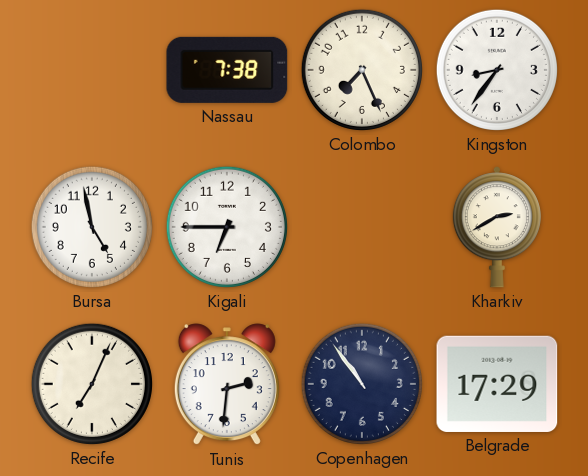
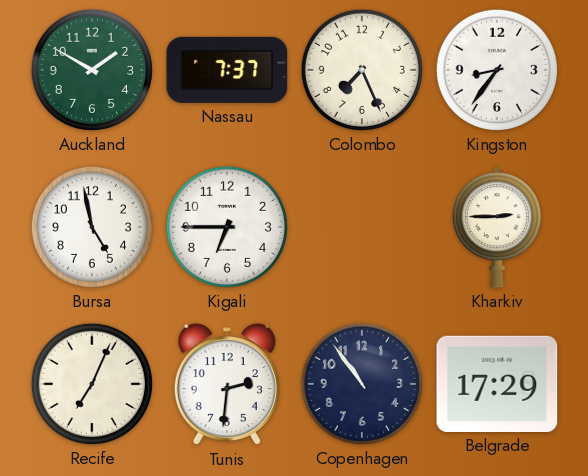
Auckland: none -> 1:50 (92, 70)
Nassau: 7:38 -> 7:37 (227, 70)
Kharkiv: 2:40 -> 2:45 (497, 227)
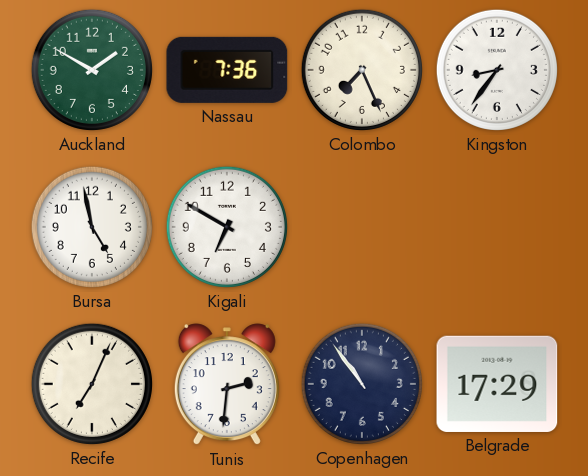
Nassau: 7:37 -> 7:36 (227, 70)
Kigali: 6:45 -> 6:50 (227, 227)
Kharkiv: 2:45 -> none (497, 227)
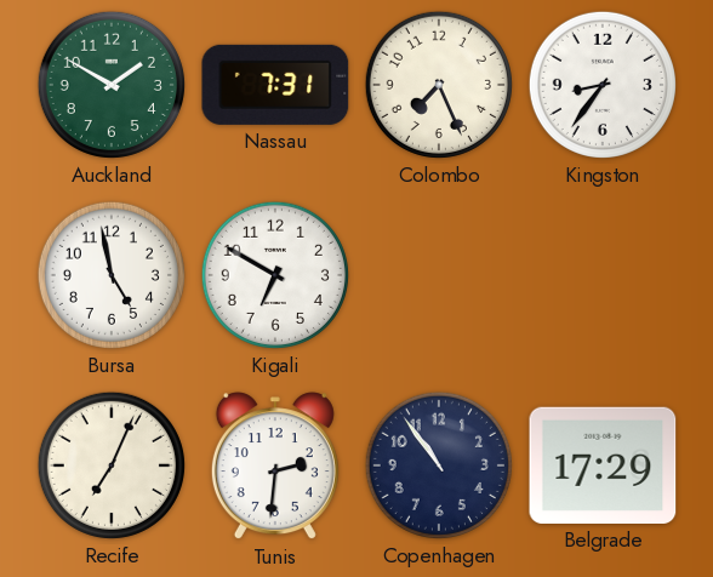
Nassau: 7:36 -> 7:31 (275, 85)
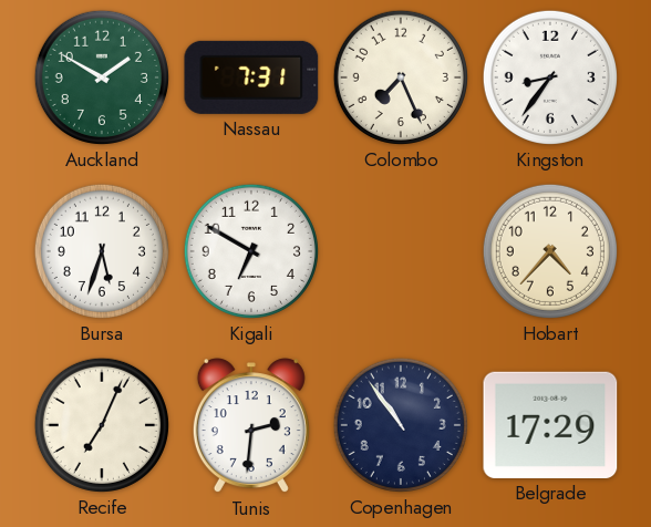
Bursa: 4:58 -> 5:33 (102, 251)
Hobart: none -> 4:37 (550, 251)
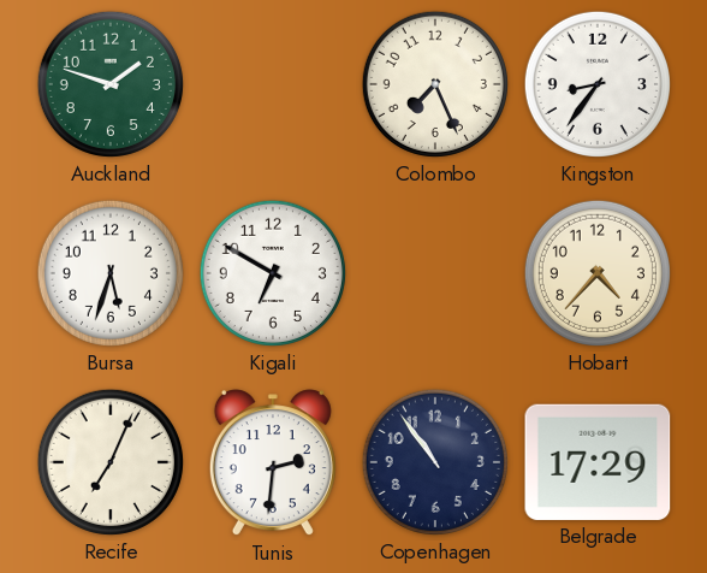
Auckland: 1:50 -> 1:48 (111, 84)
Nassau: 7:31 -> none (251, 77)
